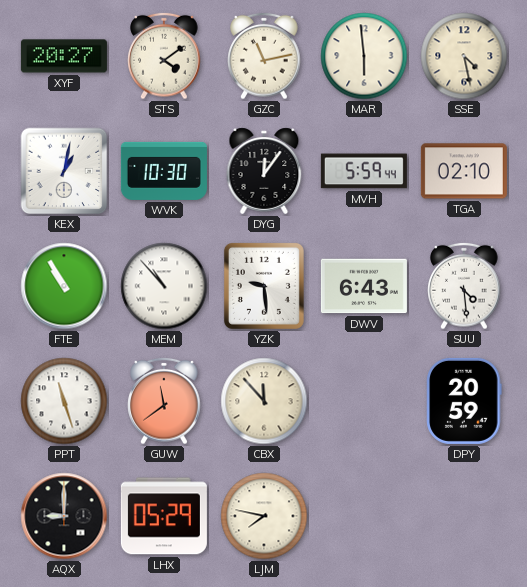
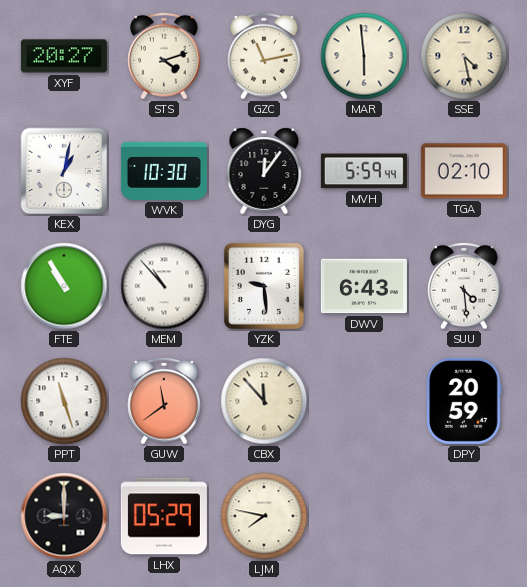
STS: 4:09 -> 4:12 (164, 56)
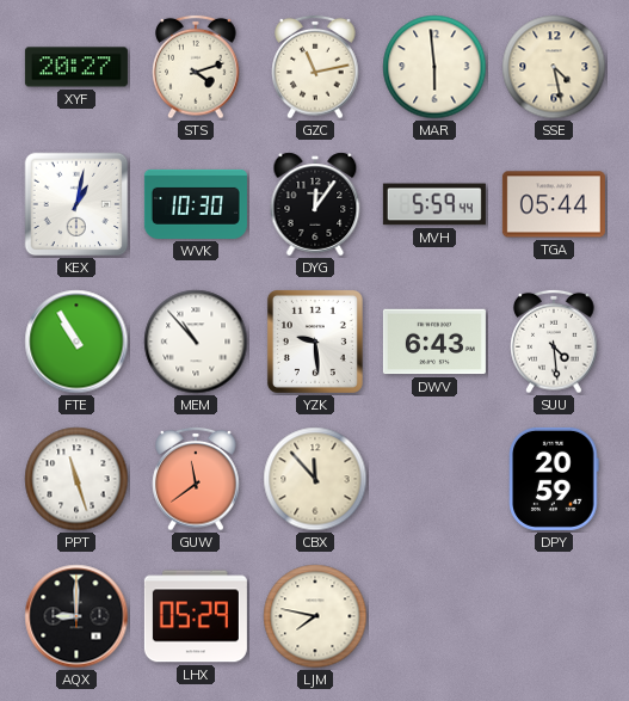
TGA: 02:10 -> 05:44 (554, 204)
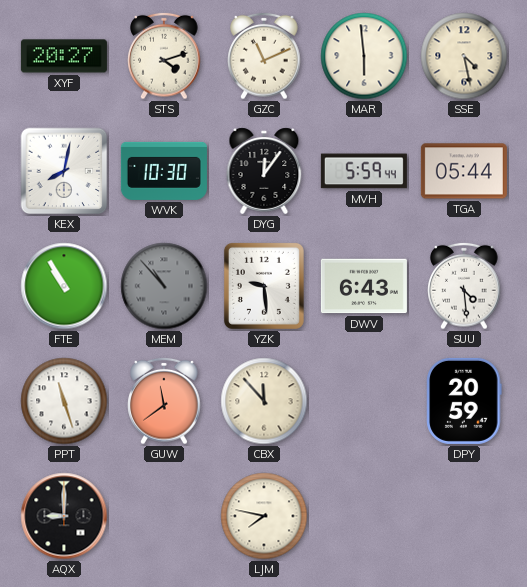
GZC: 11:13 -> 11:11 (264, 56)
KEX: 1:02 -> 8:02 (64, 171)
MEM dial: white -> grey (164, 286)
LHX: 05:29 -> none (196, 616)
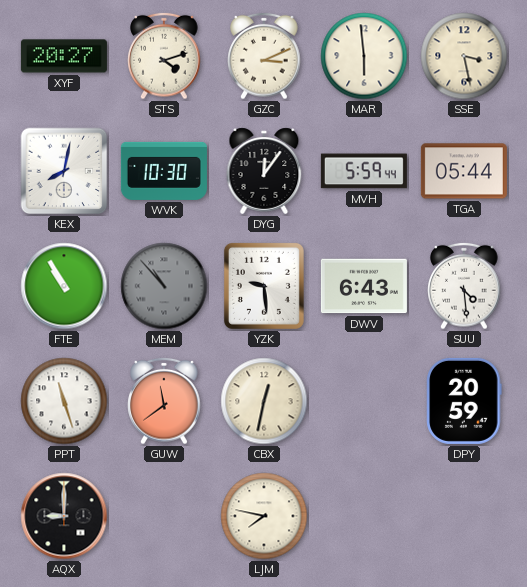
GZC: 11:11 -> 3:11 (264, 56)
SSE: 4:28 -> 3:28 (464, 56)
CBX: 11:53 -> 12:32 (264, 401)
